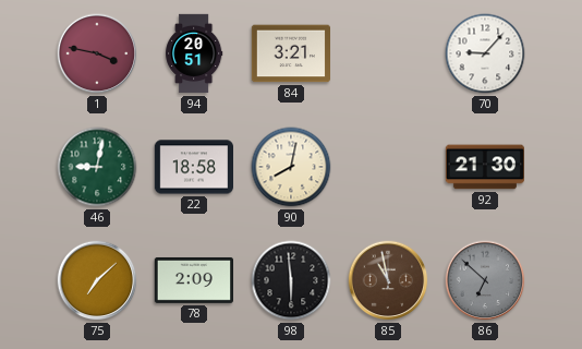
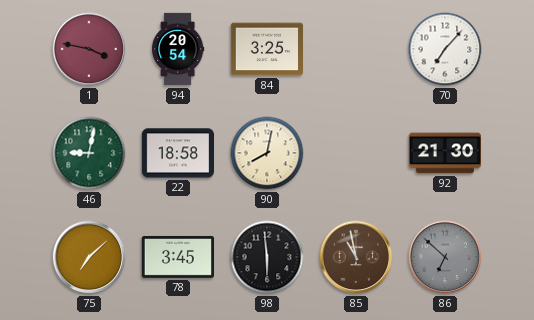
94: 20:51 -> 20:54 (178, 49)
84: 3:21 -> 3:25 (266, 49)
70: 9:07 -> 7:07 (445, 49)
78: 2:09 -> 3:45 (177, 257)
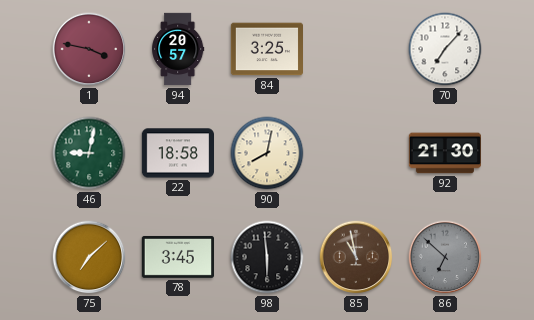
94: 20:54 -> 20:57 (178, 49)
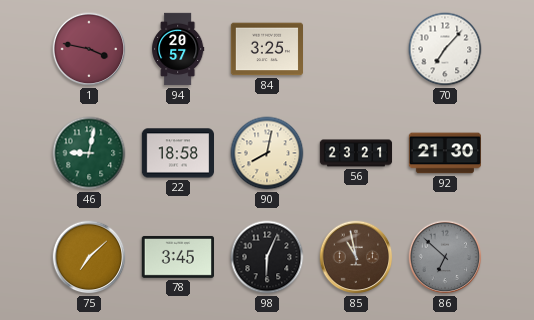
56: none -> 23:21 (356, 153)
98: 5:59 -> 6:04 (267, 257)
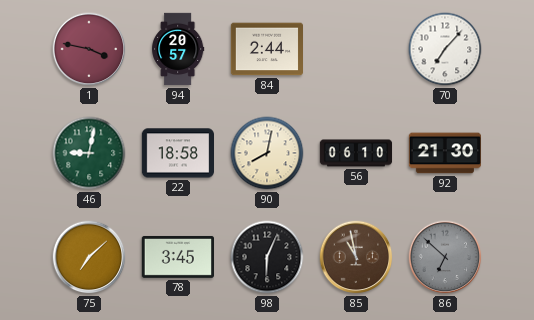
84: 3:25 -> 2:44 (266, 49)
56: 23:21 -> 06:10 (356, 153)
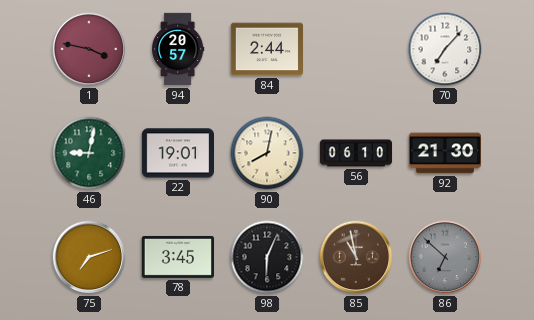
22: 18:58 -> 19:01 (177, 153)
75: 7:08 -> 7:12 (89, 257)
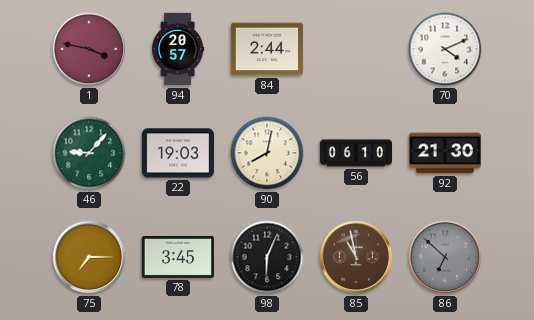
70: 7:07 -> 4:11 (445, 49)
46: 9:02 -> 9:07 (89, 153)
22: 19:01 -> 19:03 (177, 153)
75: 7:12 -> 7:15 (89, 257)
